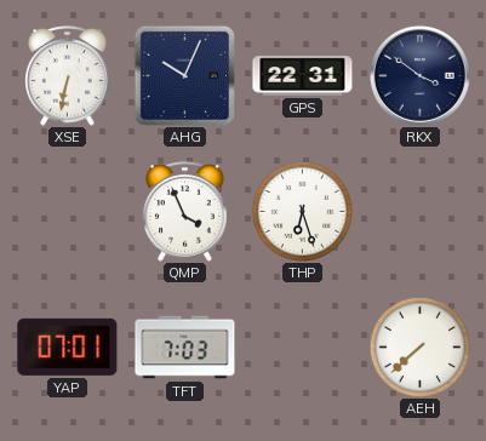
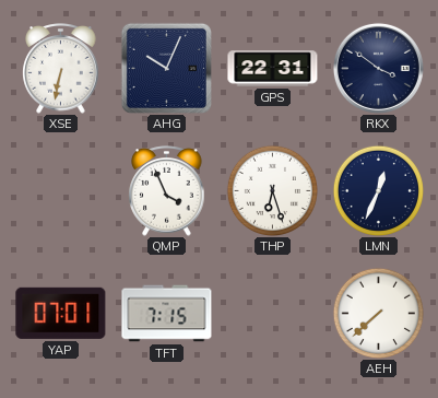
LMN: none -> 12:34 (378, 190)
TFT: 7:03 -> 7:15 (167, 314)
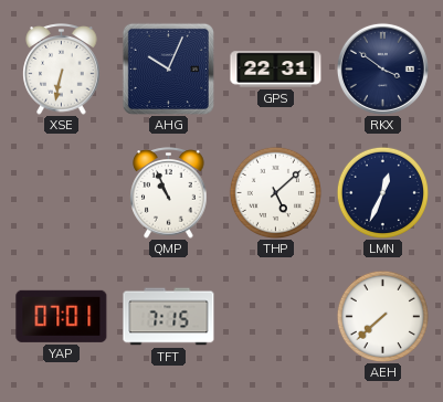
QMP: 3:56 -> 10:56 (169, 193)
THP: 6:27 -> 5:08 (275, 192)
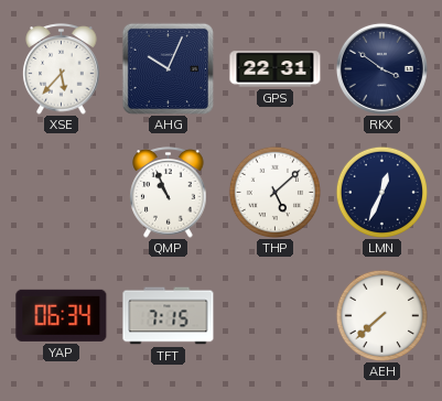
XSE: 6:32 -> 5:37 (62, 69)
YAP: 07:01 -> 06:34 (62, 315)
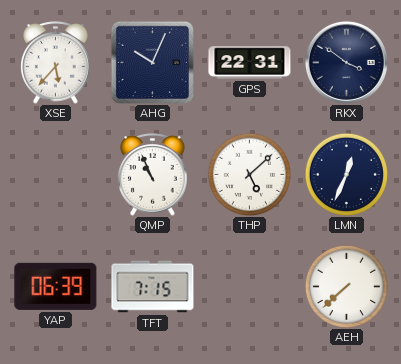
YAP: 06:34 -> 06:39 (56, 286)
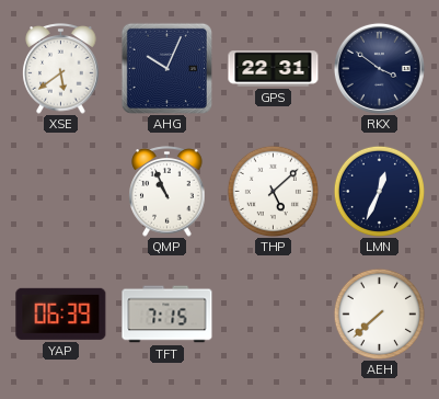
XSE: 5:37 -> 5:39 (61, 69)
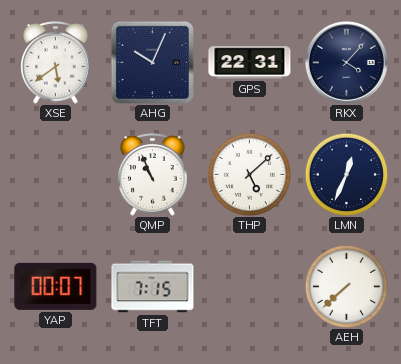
RKX: 3:51 -> 4:07 (346, 62)
YAP: 06:39 -> 00:07 (56, 286)
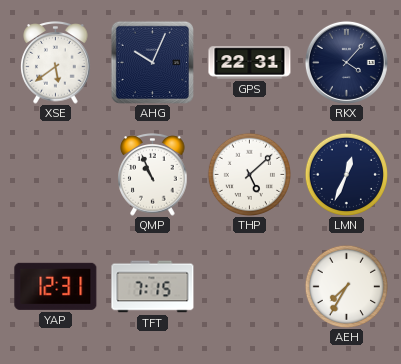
YAP: 00:07 -> 12:31 (56, 286)
AEH: 7:38 -> 7:35 (346, 286)
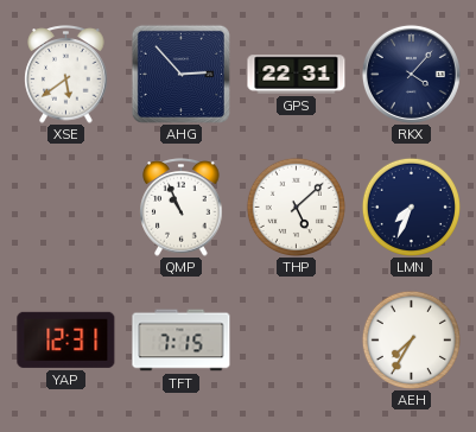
AHG: 10:04 -> 2:53 (180, 74)
LMN: 12:34 -> 7:34 (411, 207)
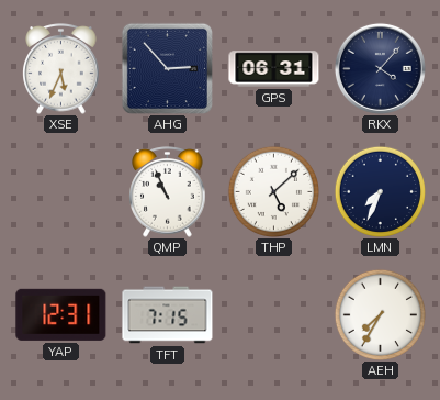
XSE: 5:39 -> 5:34 (61, 69)
GPS: 22:31 -> 06:31 (274, 69)
